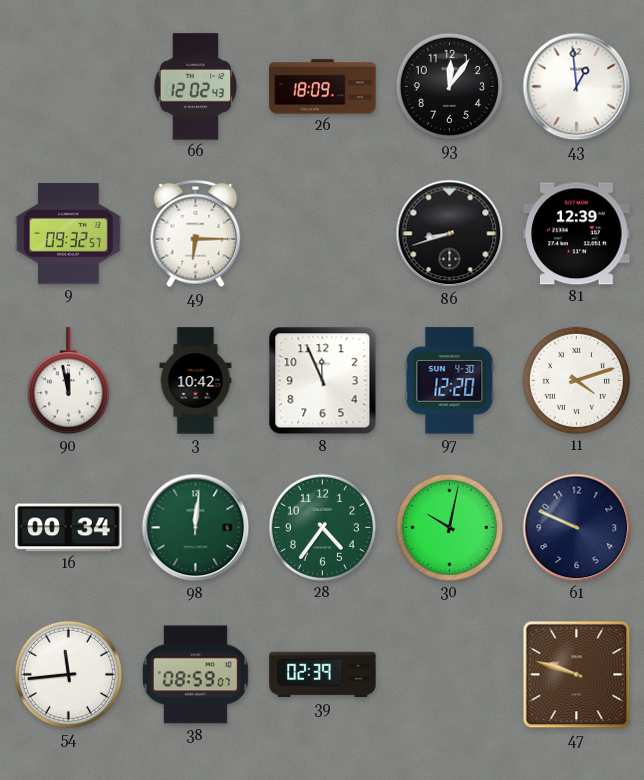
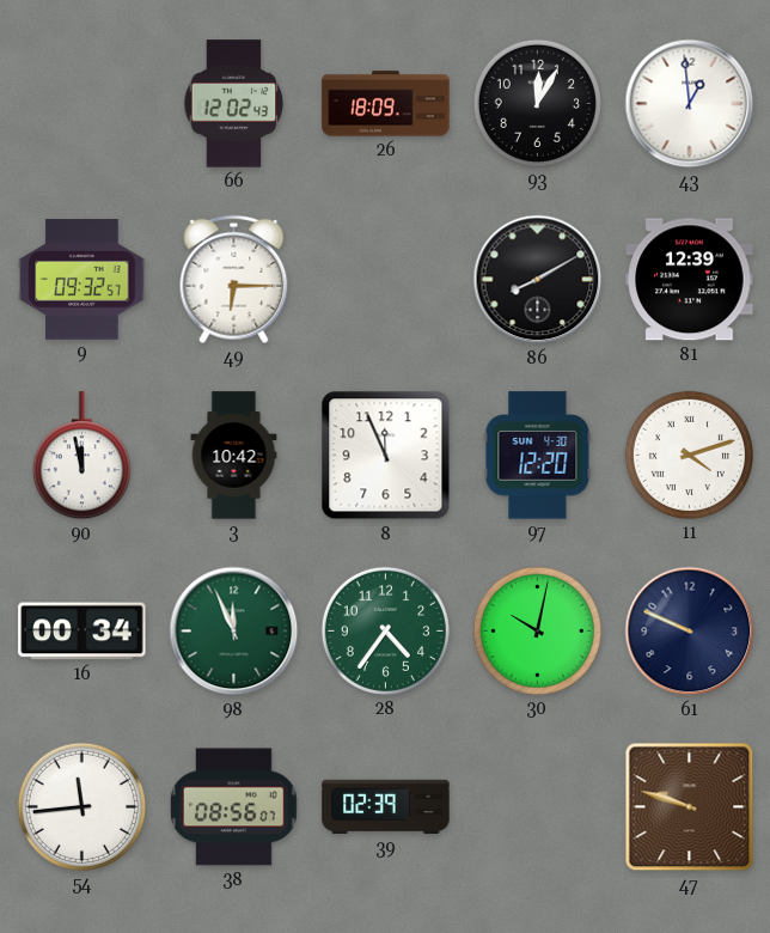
93: 12:06 -> 12:05 (537, 103)
86: 8:42 -> 8:10 (538, 280)
98: 12:01 -> 11:56 (234, 632)
38: 08:59 -> 08:56 (233, 807)
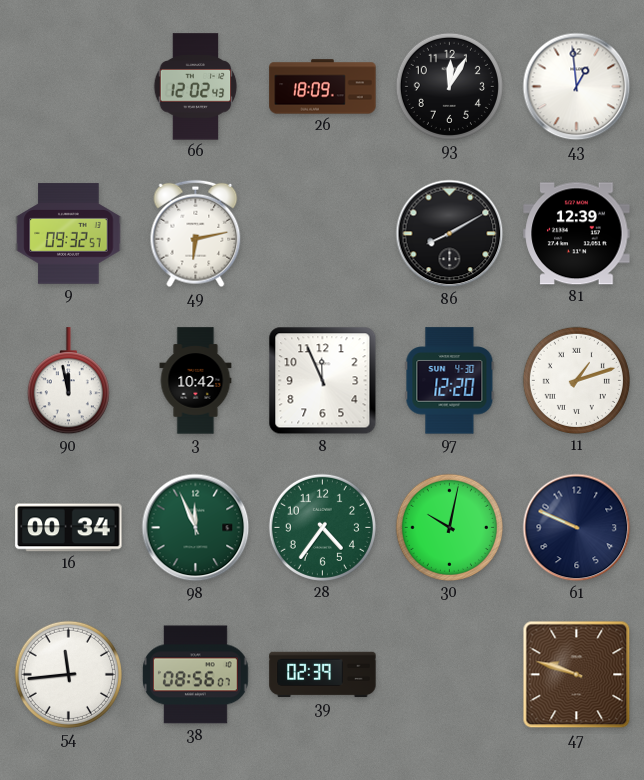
49: 6:15 -> 6:13 (196, 234)
11: 4:12 -> 1:12 (576, 380)
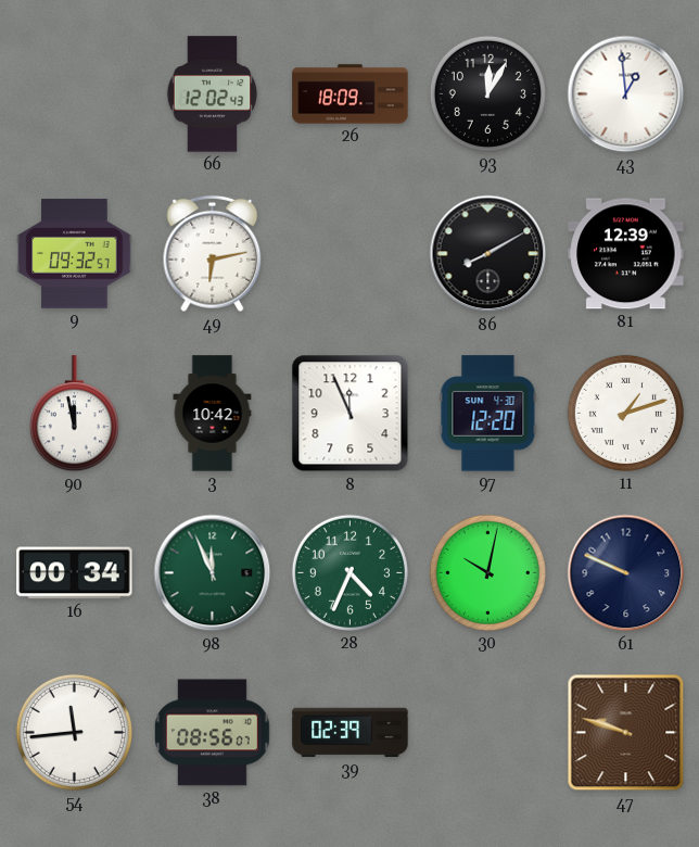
28: 4:36 -> 4:34 (349, 572)
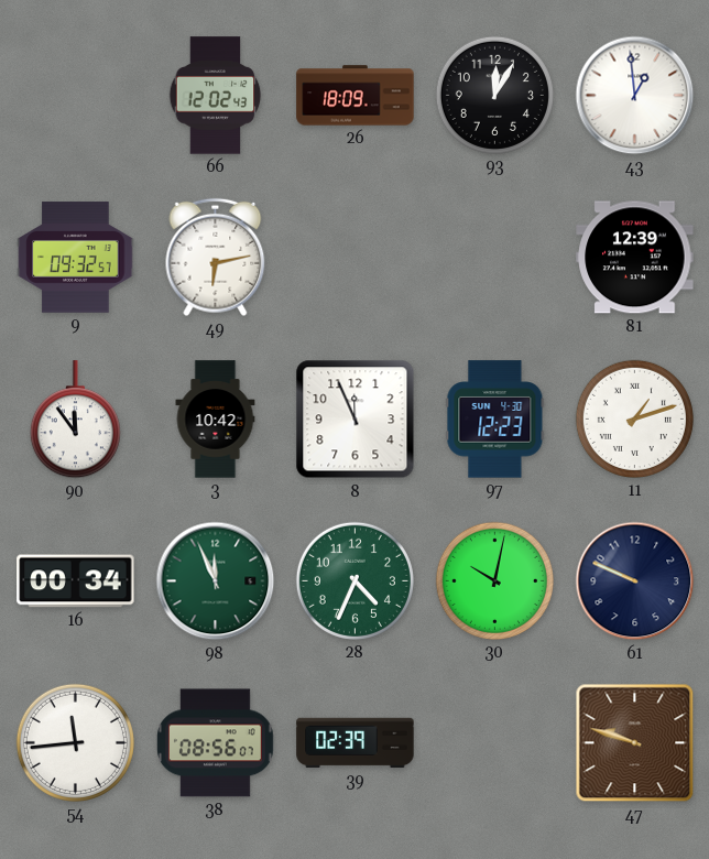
86: 8:10 -> none (488, 254)
90: 11:58 -> 11:54 (75, 420)
97: 12:20 -> 12:23 (495, 420)
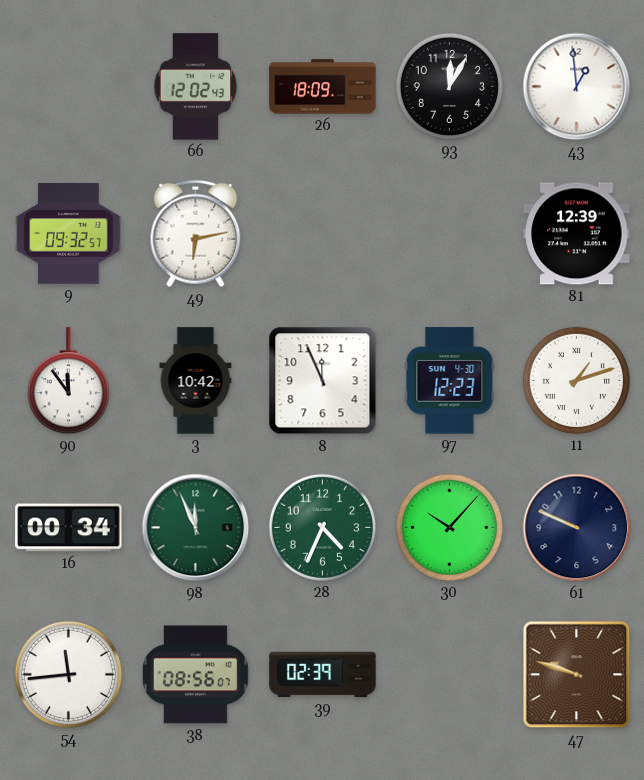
30: 10:02 -> 10:07 (449, 527)
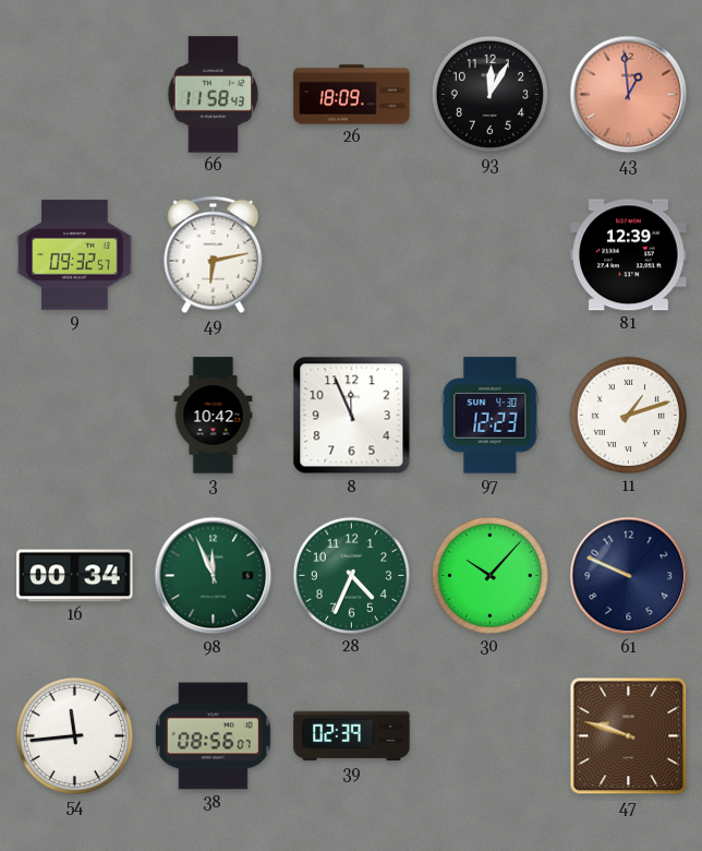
66: 12:02 -> 11:58 (214, 95)
43 dial: white -> salmon (629, 95)
90: 11:54 -> none (68, 381)
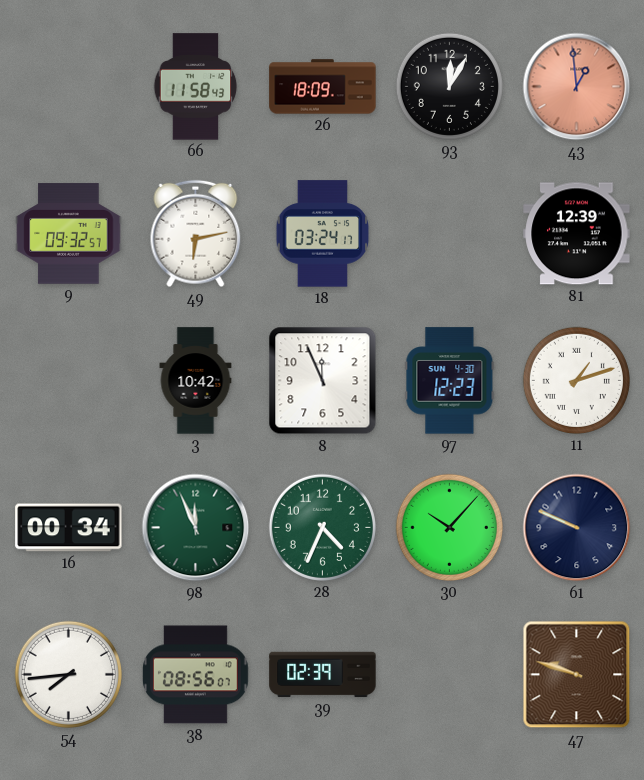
18: none -> 03:24 (323, 234)
54: 11:44 -> 7:44 (68, 674)
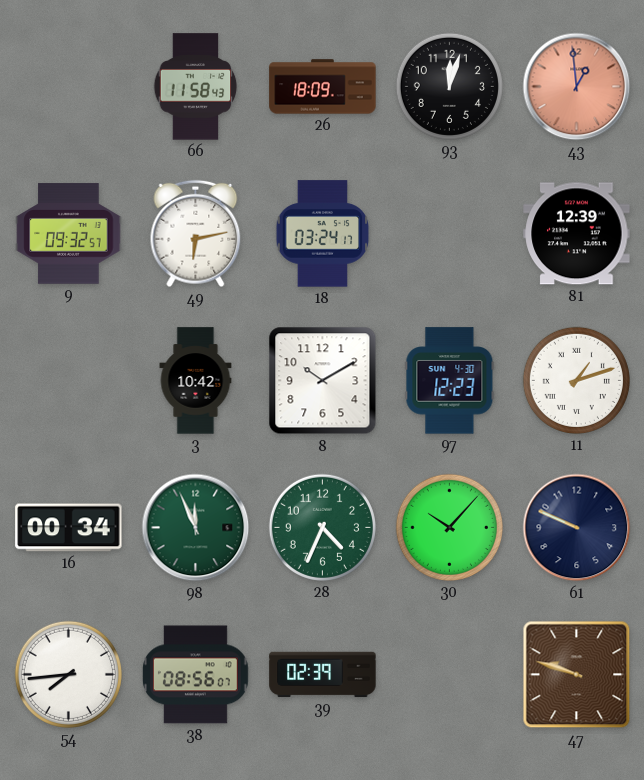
93: 12:05 -> 12:03 (449, 86)
8: 11:56 -> 10:10 (323, 381)
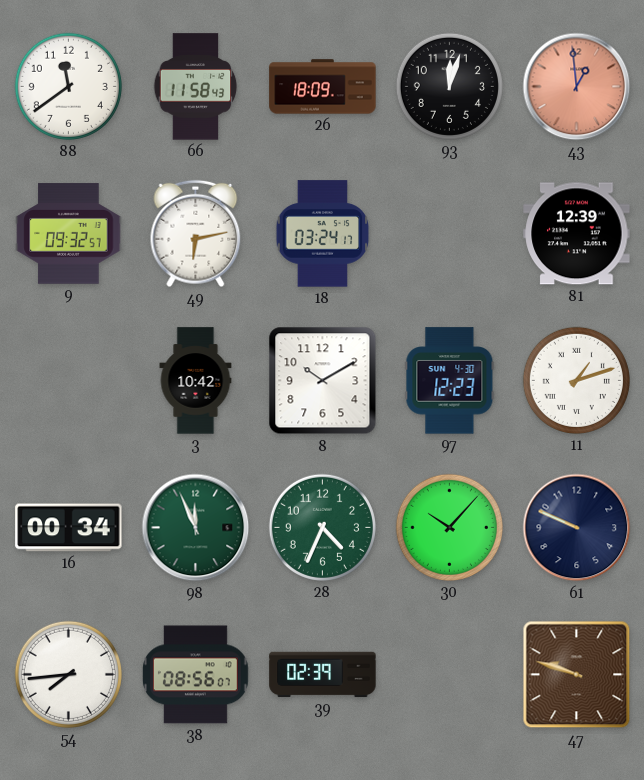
88: none -> 11:39 (68, 86)
